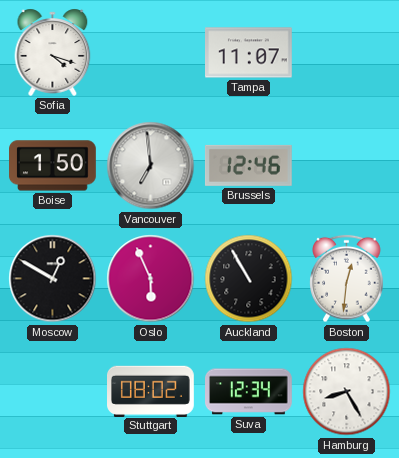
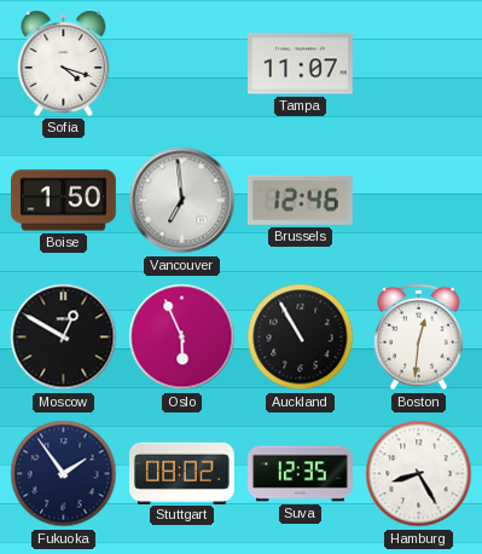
Fukuoka: none -> 1:54 (64, 474)
Suva: 12:34 -> 12:35 (301, 474)
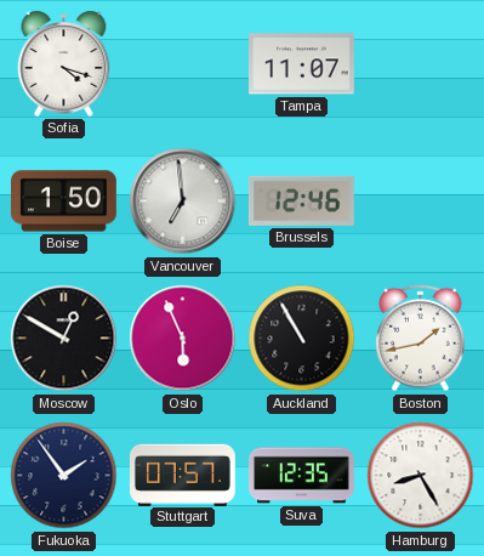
Boston: 12:31 -> 1:43 (421, 339)
Stuttgart: 08:02 -> 07:57 (183, 475)
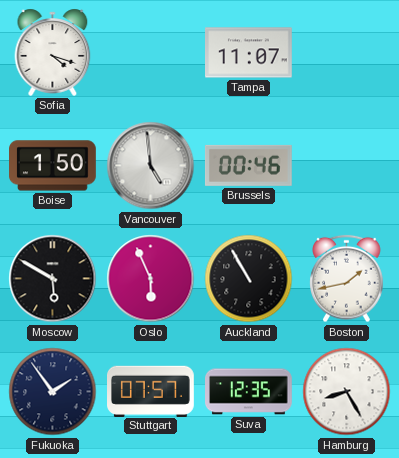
Vancouver: 6:59 -> 4:59 (151, 166)
Brussels: 12:46 -> 00:46 (248, 165)
Moscow: 12:50 -> 5:50 (53, 279)
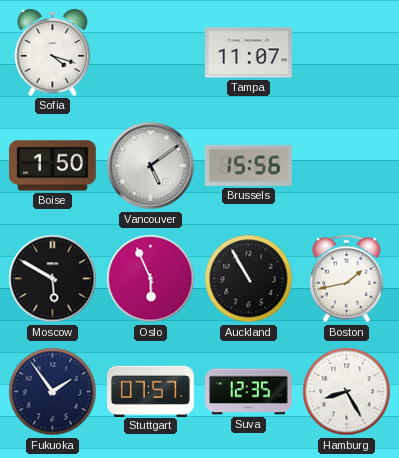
Vancouver: 4:59 -> 5:09 (151, 166)
Brussels: 00:46 -> 15:56 (248, 165)
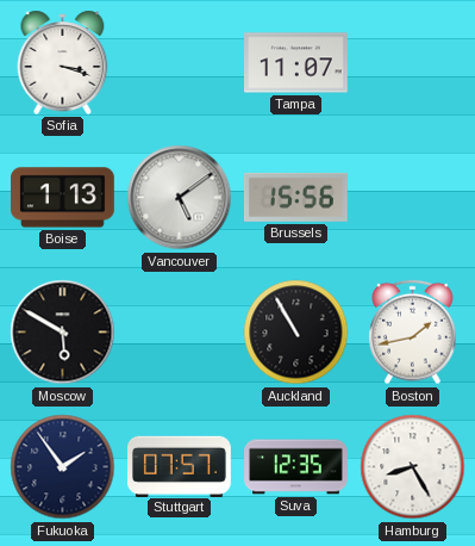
Sofia: 4:18 -> 3:18 (63, 62)
Boise: 1:50 -> 1:13 (63, 198)
Oslo: 5:56 -> none (151, 279)
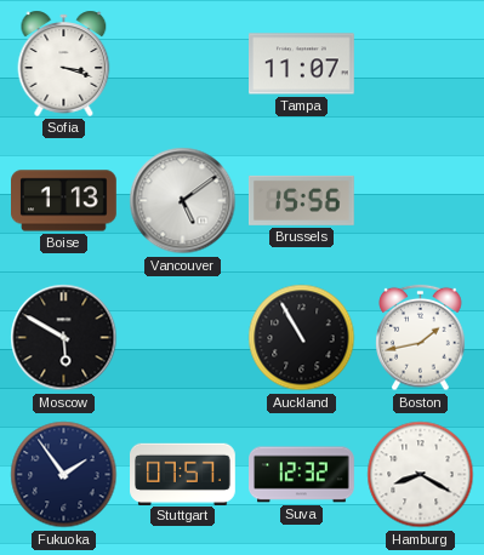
Suva: 12:35 -> 12:32 (302, 475)
Hamburg: 8:25 -> 8:20 (421, 475)
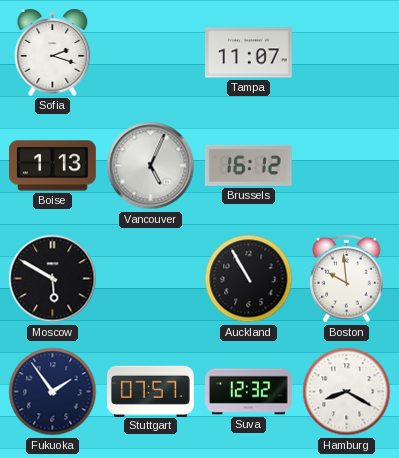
Sofia: 3:18 -> 2:18 (53, 52)
Vancouver: 5:09 -> 5:04 (151, 166)
Brussels: 15:56 -> 16:12 (248, 165)
Boston: 1:43 -> 9:59 (347, 279)
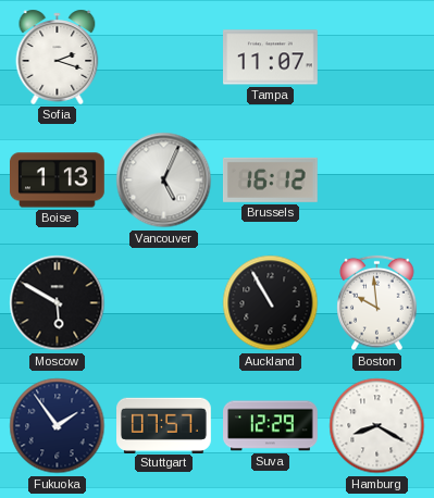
Suva: 12:32 -> 12:29 (271, 426)
